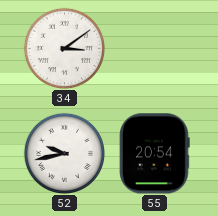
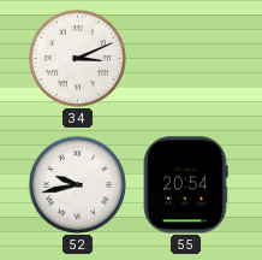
34: 3:09 -> 3:11 (77, 58)
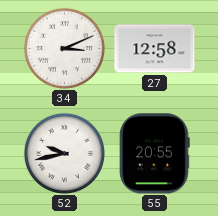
27: none -> 12:58 (155, 49)
55: 20:54 -> 20:55 (155, 154)
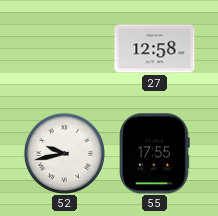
34: 3:11 -> none (64, 48)
55: 20:55 -> 17:55 (155, 154)
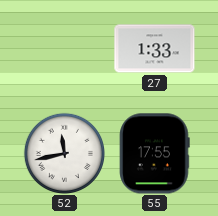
27: 12:58 -> 1:33 (155, 49)
52: 9:43 -> 11:43 (64, 153)
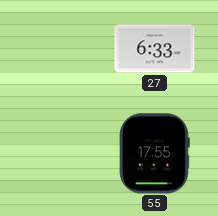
27: 1:33 -> 6:33 (155, 49)
52: 11:43 -> none (64, 153)
